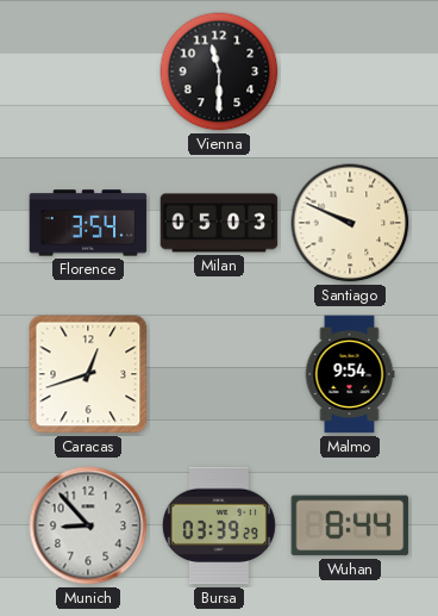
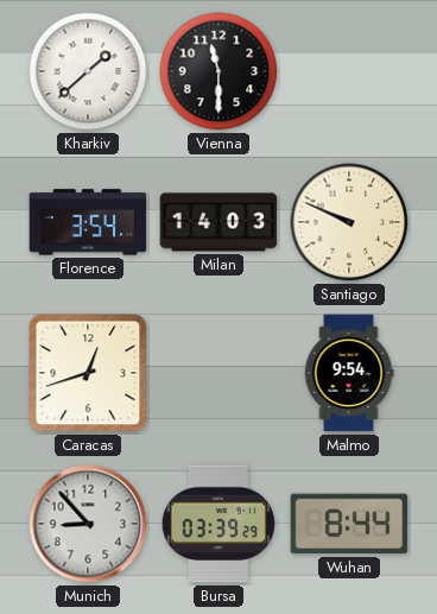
Kharkiv: none -> 1:38 (88, 71)
Milan: 05:03 -> 14:03 (218, 222)
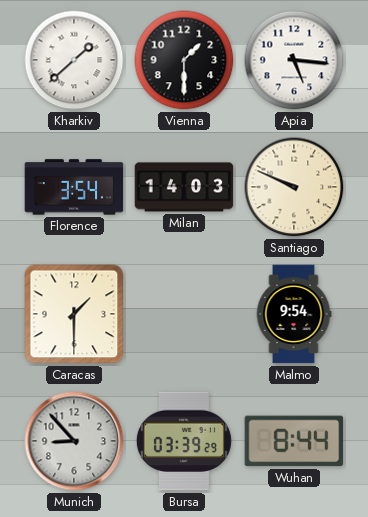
Vienna: 11:30 -> 1:30 (184, 60)
Apia: none -> 5:16 (294, 60)
Caracas: 12:42 -> 1:30 (74, 314)
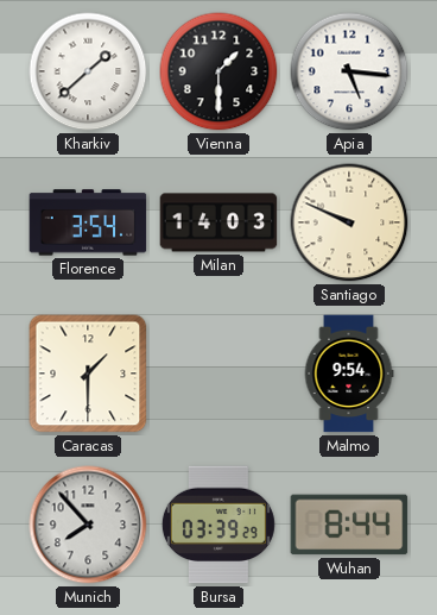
Munich: 8:53 -> 7:53 (88, 525)
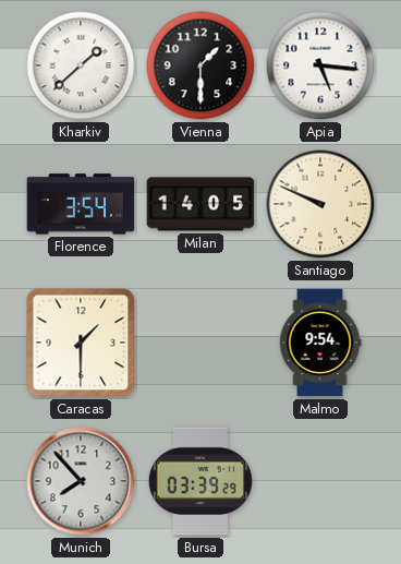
Milan: 14:03 -> 14:05 (200, 204)
Wuhan: 8:44 -> none (349, 525)
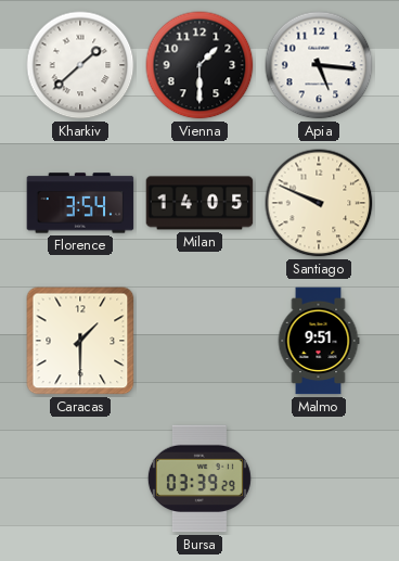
Malmo: 9:54 -> 9:51 (319, 341)
Munich: 7:53 -> none (81, 481)
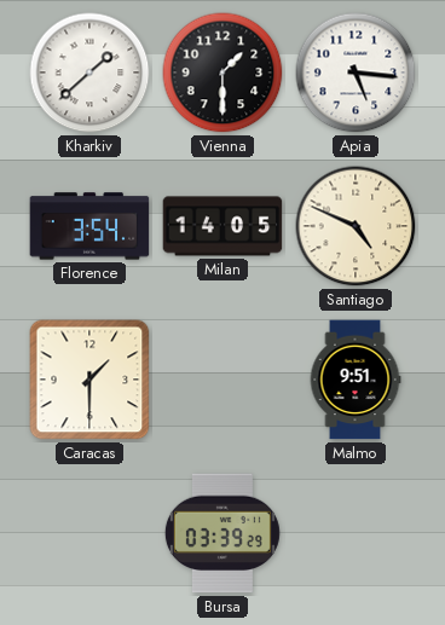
Santiago: 9:49 -> 4:49 (356, 226)
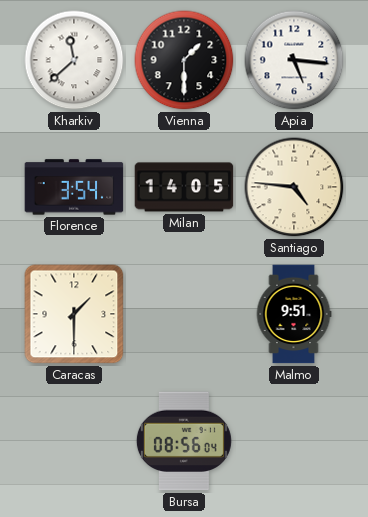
Kharkiv: 1:38 -> 11:38 (74, 60)
Santiago: 4:49 -> 4:46 (294, 187)
Bursa: 03:39 -> 08:56 (184, 441)
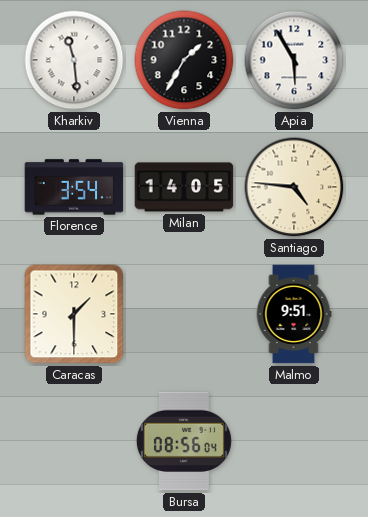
Kharkiv: 11:38 -> 11:29 (74, 60)
Vienna: 1:30 -> 1:35 (184, 60)
Apia: 5:16 -> 5:55 (294, 60)
